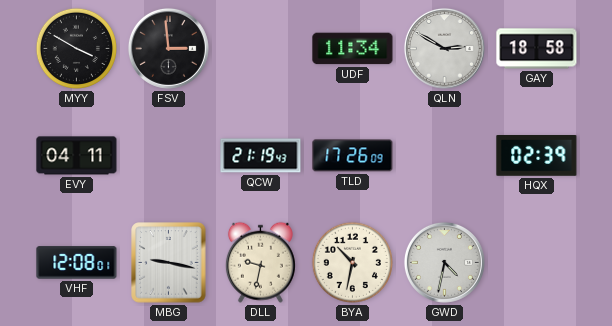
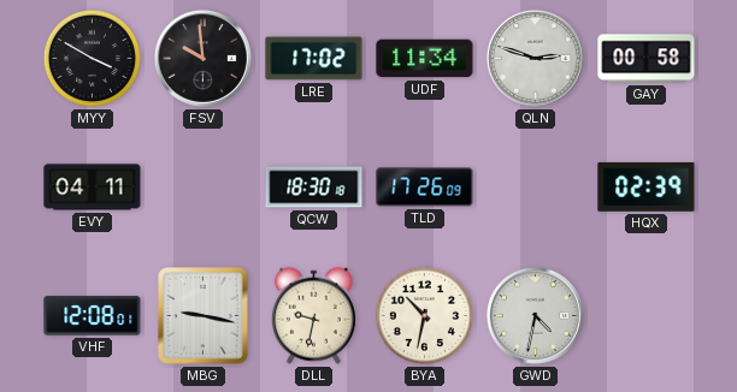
FSV: 2:59 -> 9:59 (202, 58)
LRE: none -> 17:02 (314, 59)
QLN: 2:50 -> 2:48 (535, 58)
GAY: 18:58 -> 00:58 (647, 59)
QCW: 21:19 -> 18:30 (314, 188)
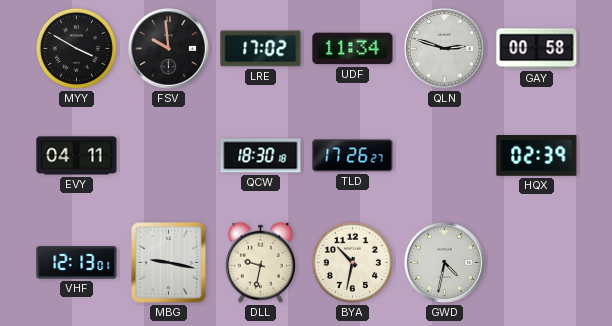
TLD: 17:26:09 -> 17:26:27 (353, 156)
VHF: 12:08 -> 12:13 (77, 263)
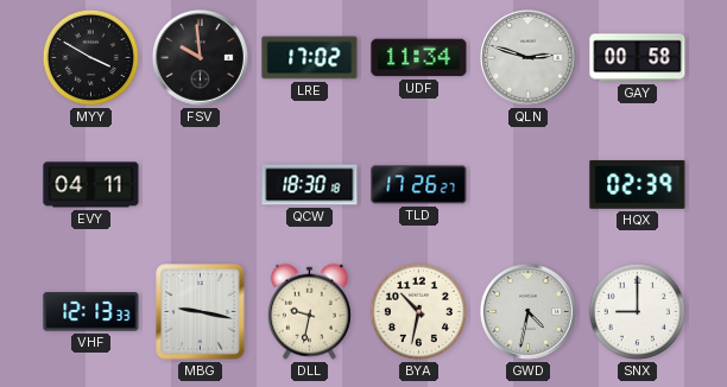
VHF: 12:13:01 -> 12:13:33 (91, 312)
SNX: none -> 9:00 (637, 311)
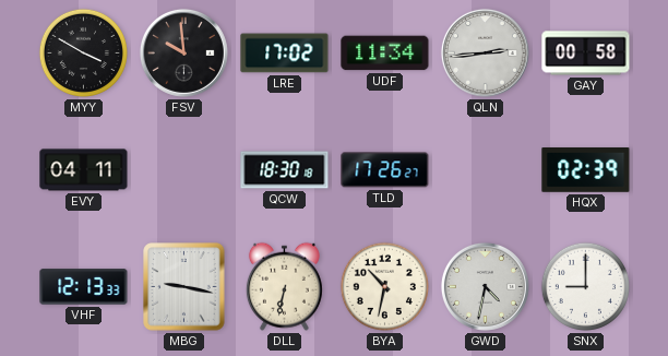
QLN: 2:48 -> 2:44 (485, 52)
DLL: 9:32 -> 6:32 (284, 286)
